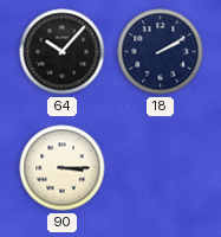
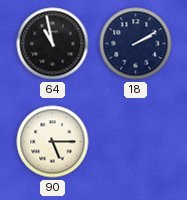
64: 10:07 -> 10:58 (53, 44)
90: 3:15 -> 5:15 (53, 142)
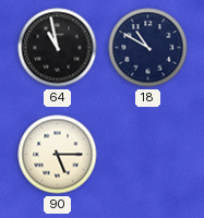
18: 2:10 -> 10:50 (148, 48)
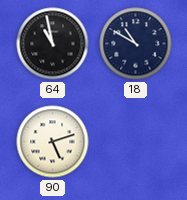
90: 5:15 -> 5:12 (53, 142)
